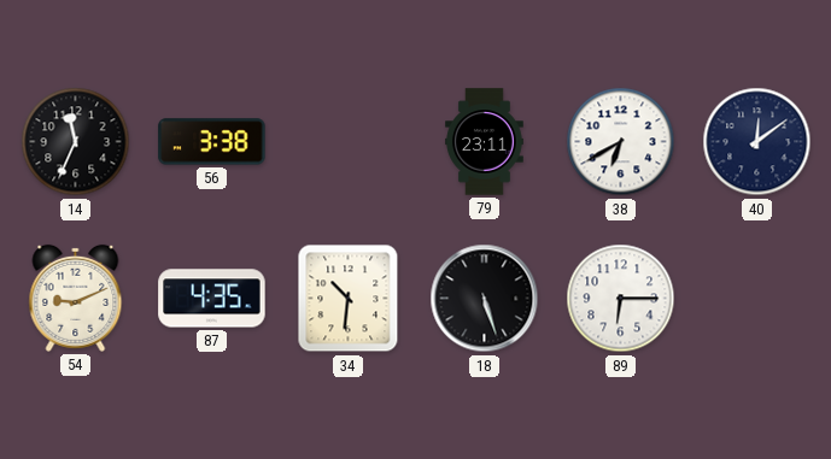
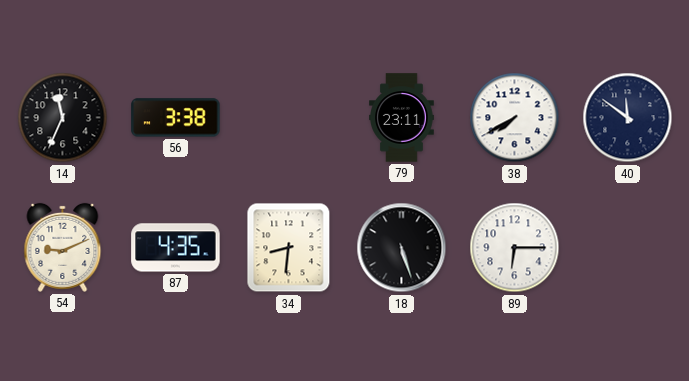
38: 6:40 -> 7:40 (515, 118)
40: 12:09 -> 11:51 (628, 118)
34: 10:31 -> 8:31 (289, 248)
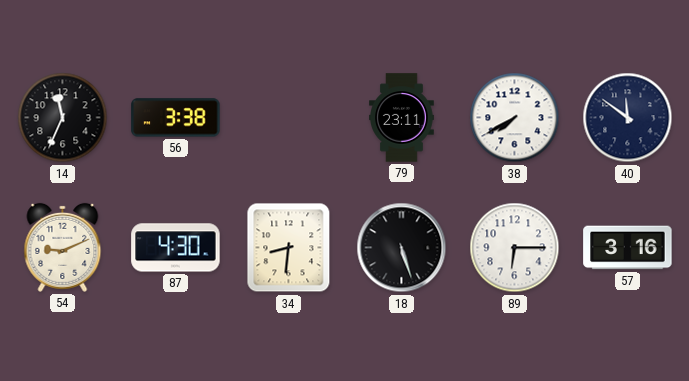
87: 4:35 -> 4:30 (176, 248)
57: none -> 3:16 (628, 248)
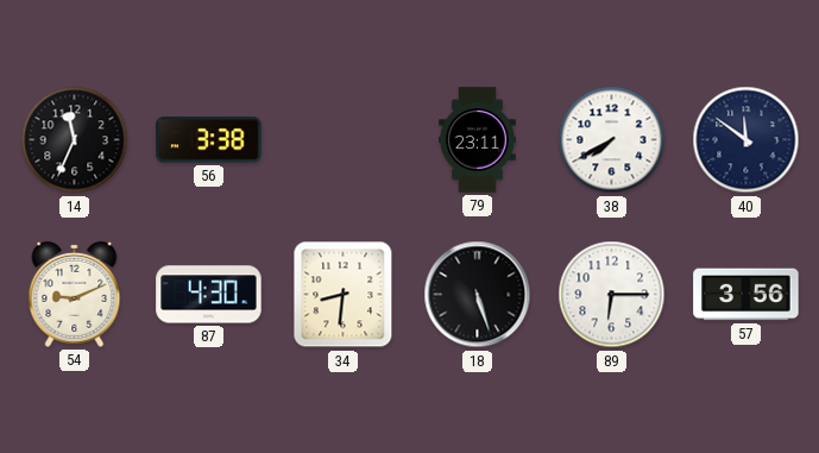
57: 3:16 -> 3:56 (746, 295)
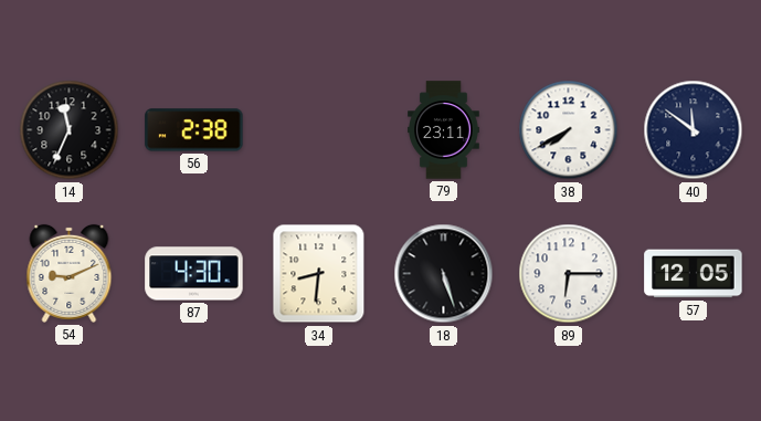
56: 3:38 -> 2:38 (194, 130)
57: 3:56 -> 12:05 (694, 274)
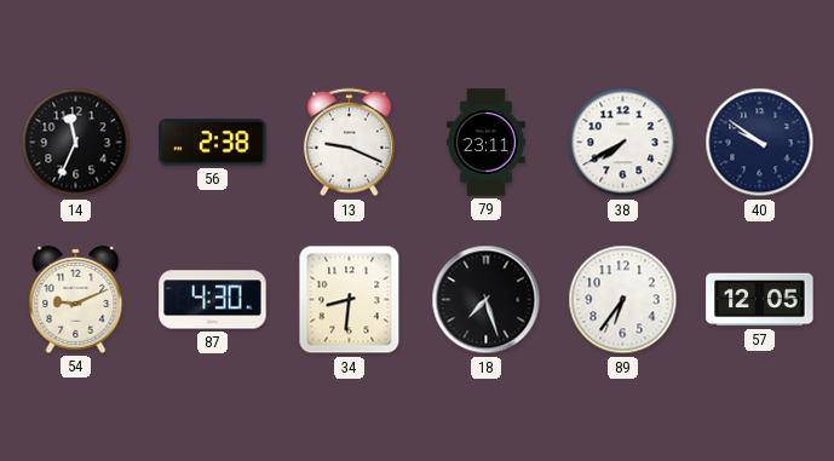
13: none -> 9:19 (349, 143)
40: 11:51 -> 9:51 (760, 143)
18: 5:27 -> 7:27 (487, 300)
89: 6:15 -> 6:36 (623, 300)
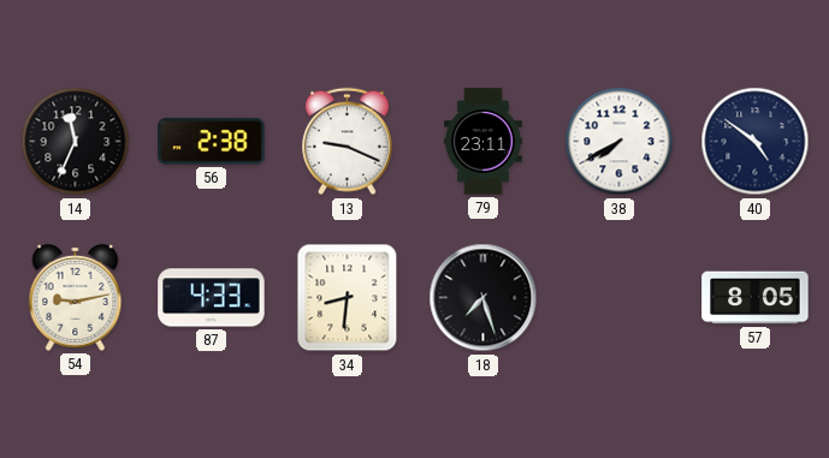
40: 9:51 -> 4:51 (756, 142)
54: 9:11 -> 9:13 (76, 297)
87: 4:30 -> 4:33 (212, 298)
89: 6:36 -> none (623, 300)
57: 12:05 -> 8:05 (756, 298)
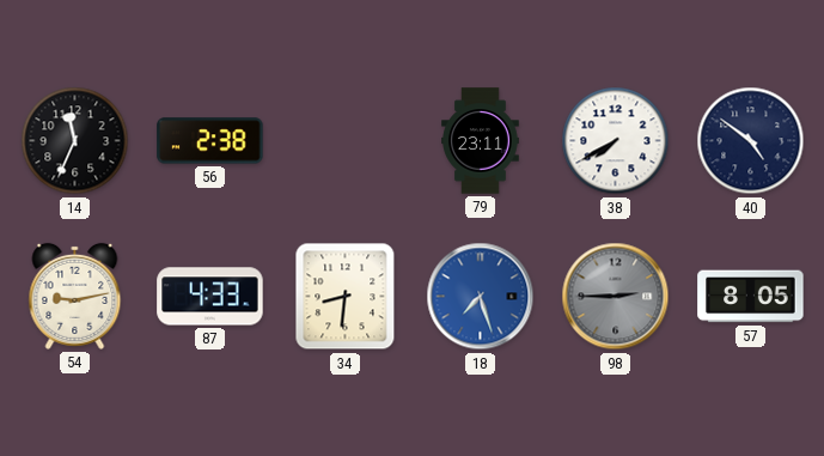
13: 9:19 -> none (347, 142)
18 dial: black -> blue (481, 297)
98: none -> 2:45 (616, 297)
